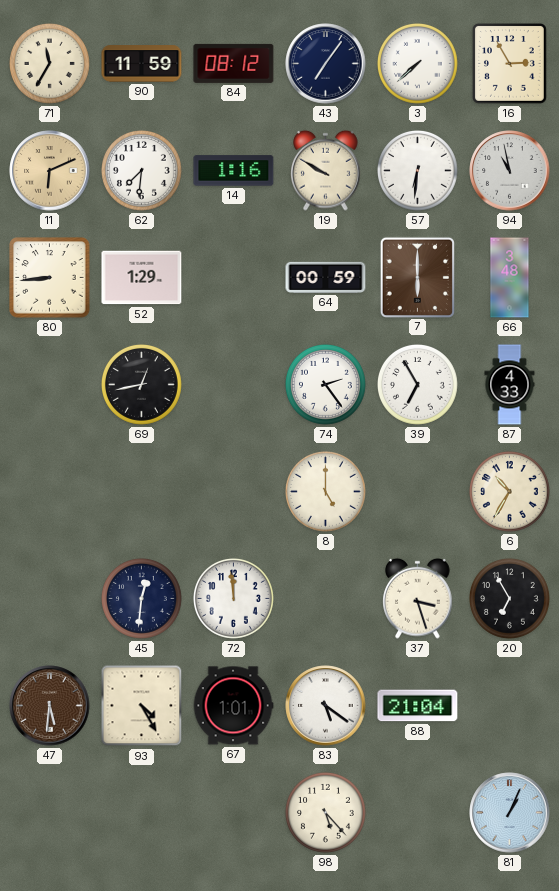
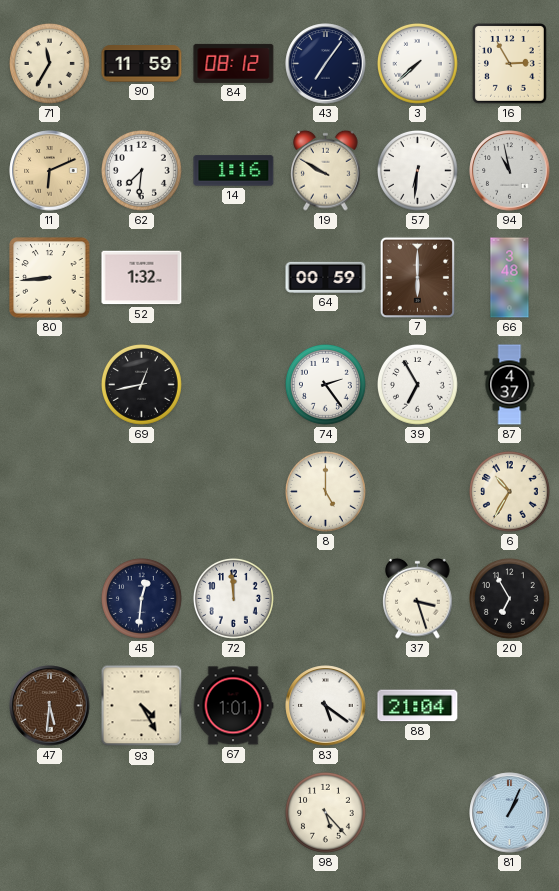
52: 1:29 -> 1:32 (142, 278)
87: 4:33 -> 4:37 (510, 385)
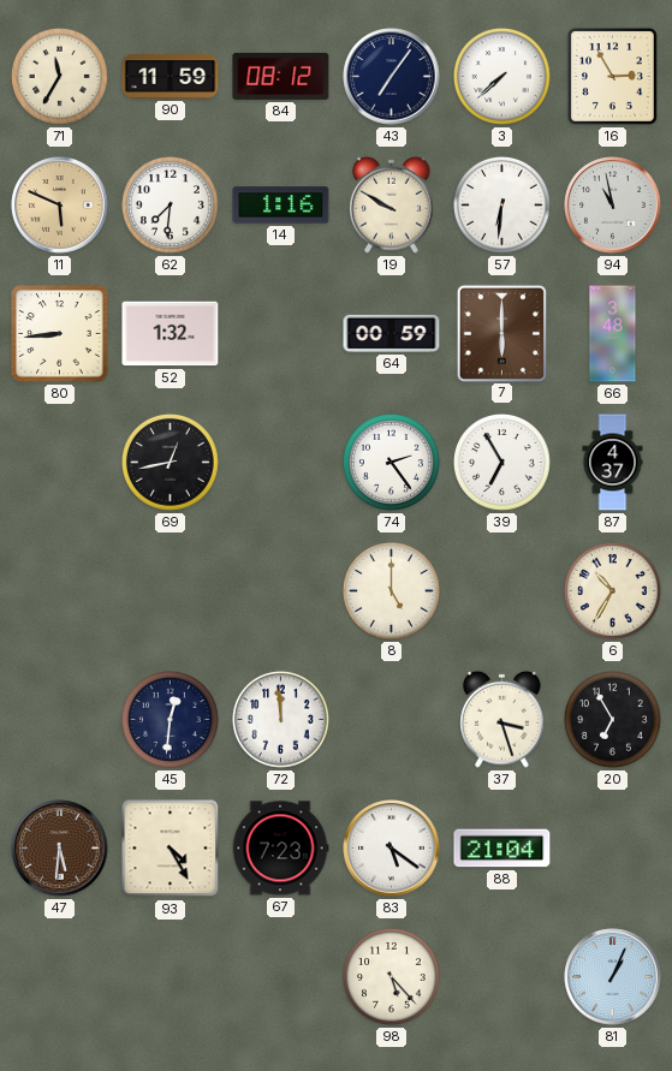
11: 6:11 -> 5:49 (60, 206)
67: 1:01 -> 7:23 (280, 849)
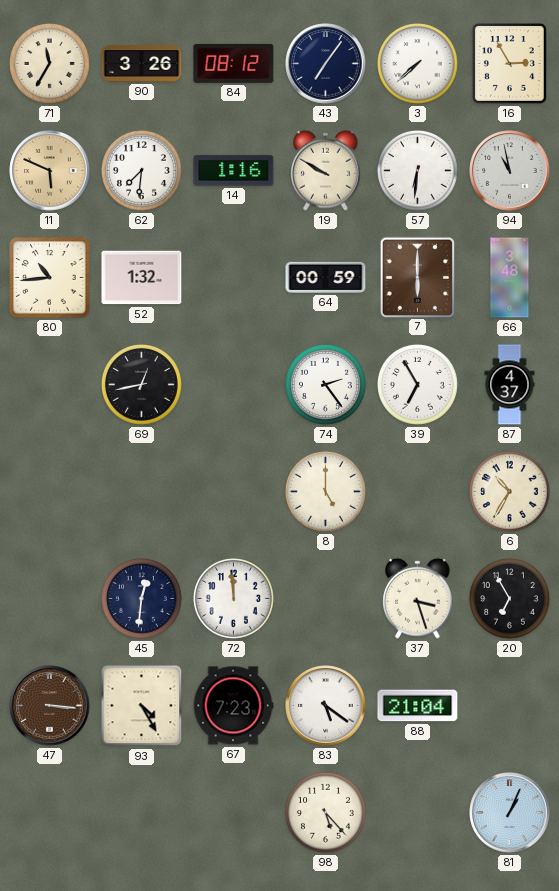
90: 11:59 -> 3:26 (142, 64)
80: 8:44 -> 10:44 (50, 278)
47: 5:31 -> 3:16 (50, 706)
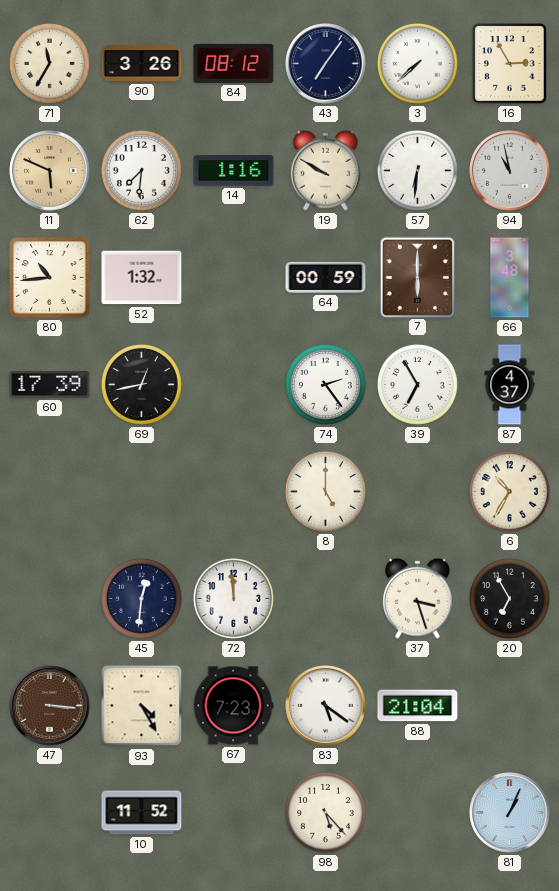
60: none -> 17:39 (50, 385)
10: none -> 11:52 (142, 813)
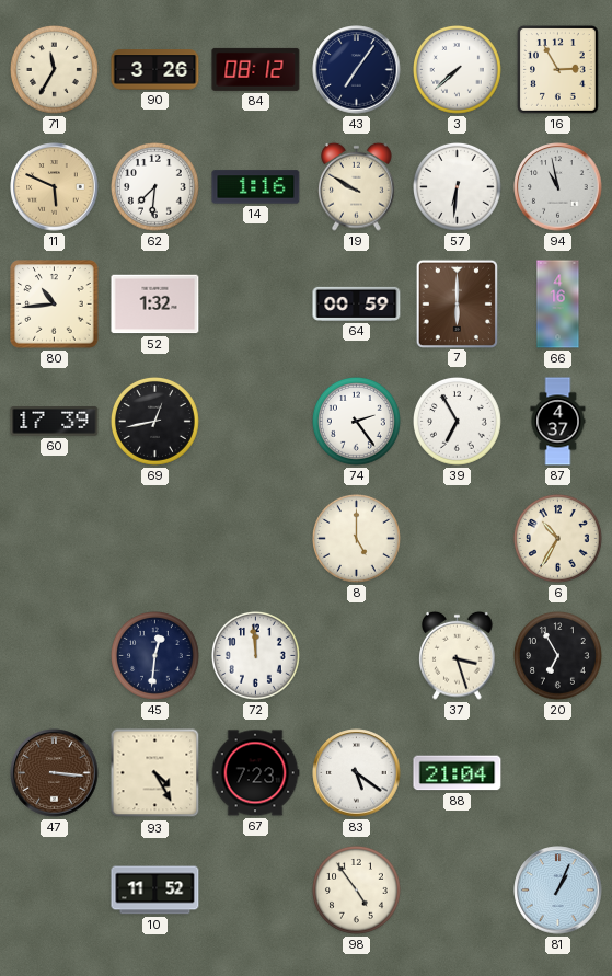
66: 3:48 -> 4:16 (558, 305)
98: 5:23 -> 4:54 (357, 891)
